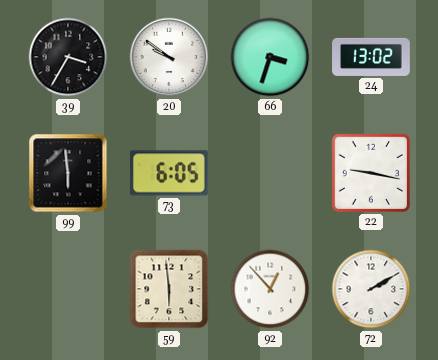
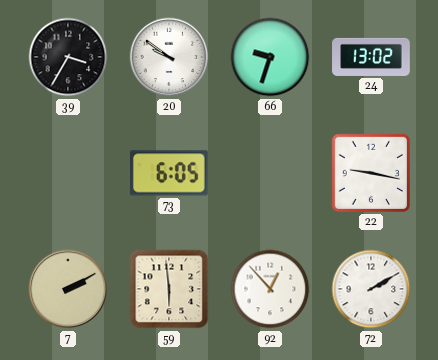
66: 3:33 -> 9:33 (270, 57)
99: 5:59 -> none (68, 173)
7: none -> 2:10 (68, 289)
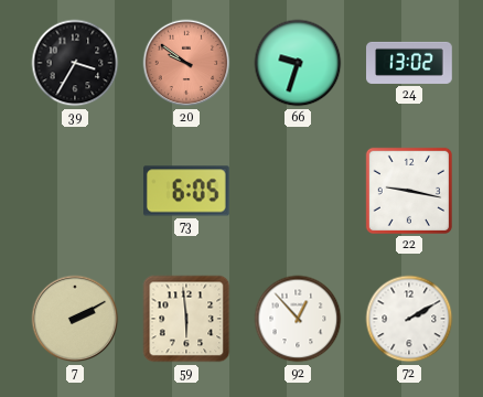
20 dial: white -> salmon (186, 63)
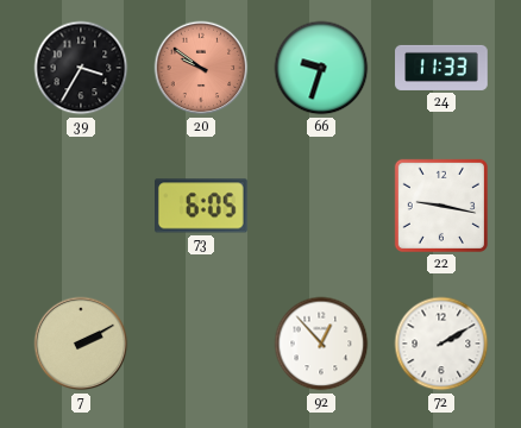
24: 13:02 -> 11:33 (441, 68)
59: 5:59 -> none (186, 319)
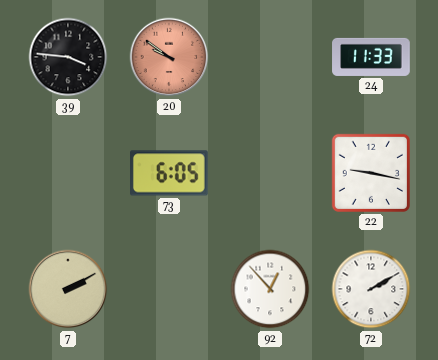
39: 3:35 -> 3:46 (68, 57)
66: 9:33 -> none (321, 68)
